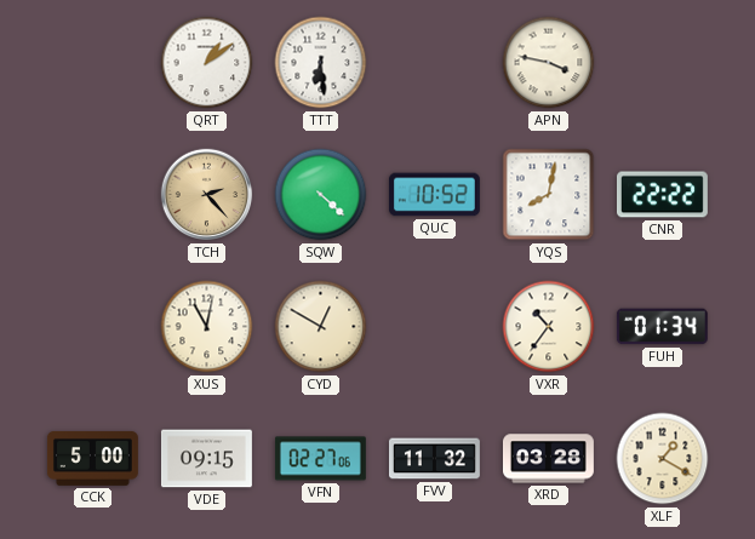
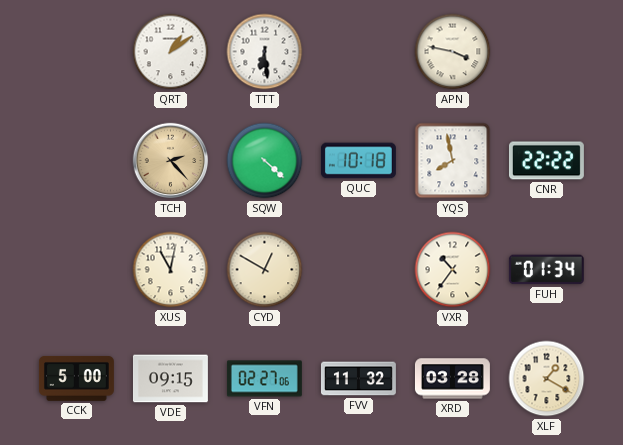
QUC: 10:52 -> 10:18 (358, 161)
YQS: 8:02 -> 7:58 (453, 161)
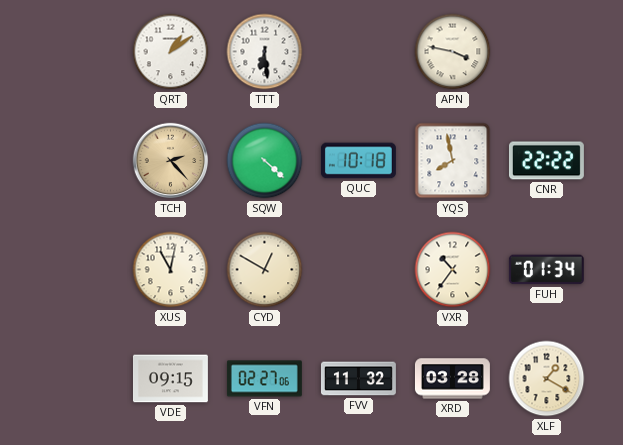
CCK: 5:00 -> none (76, 378)
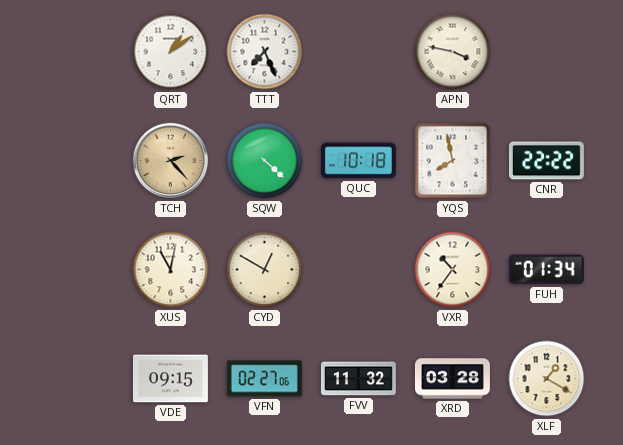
TTT: 6:29 -> 7:26 (265, 52)
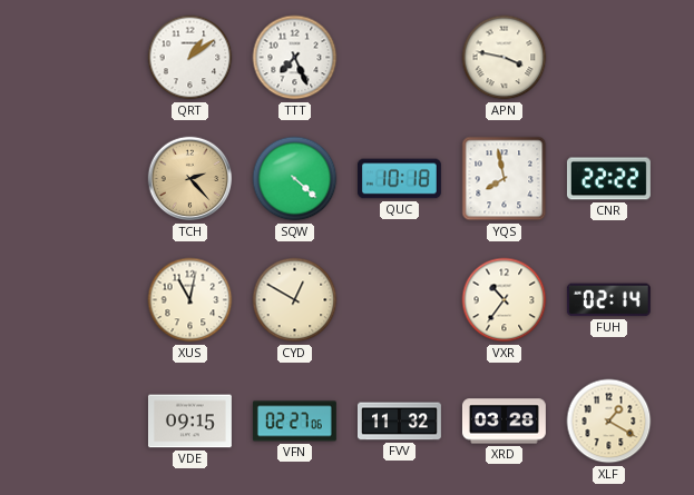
FUH: 01:34 -> 02:14 (608, 300)
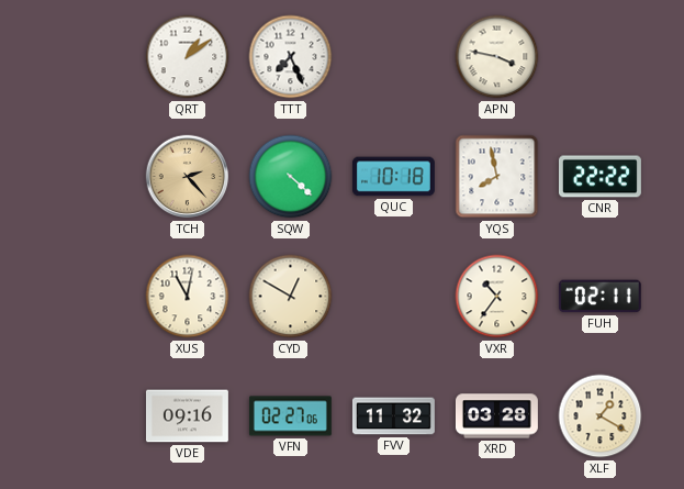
FUH: 02:14 -> 02:11 (599, 297)
VDE: 09:15 -> 09:16 (187, 416)
